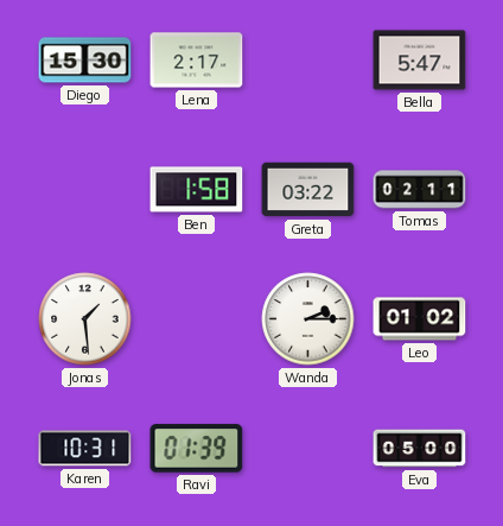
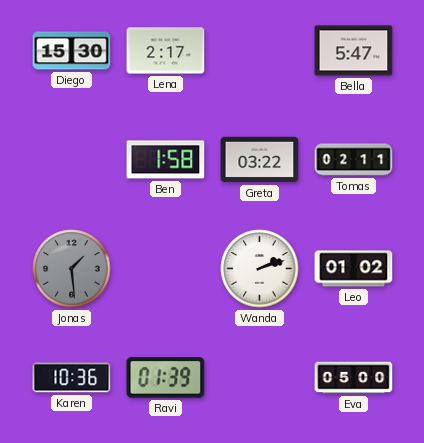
Jonas dial: white -> grey (72, 269)
Wanda: 2:15 -> 2:12 (260, 269)
Karen: 10:31 -> 10:36 (72, 378)
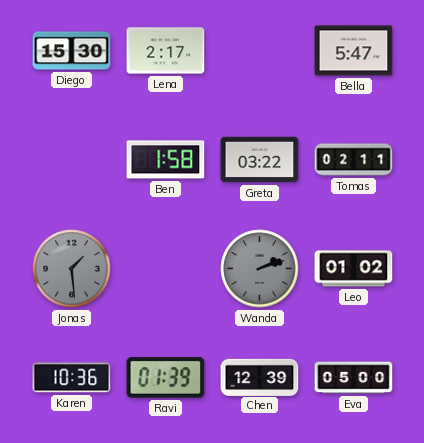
Wanda dial: white -> grey (260, 269)
Chen: none -> 12:39 (260, 377)
